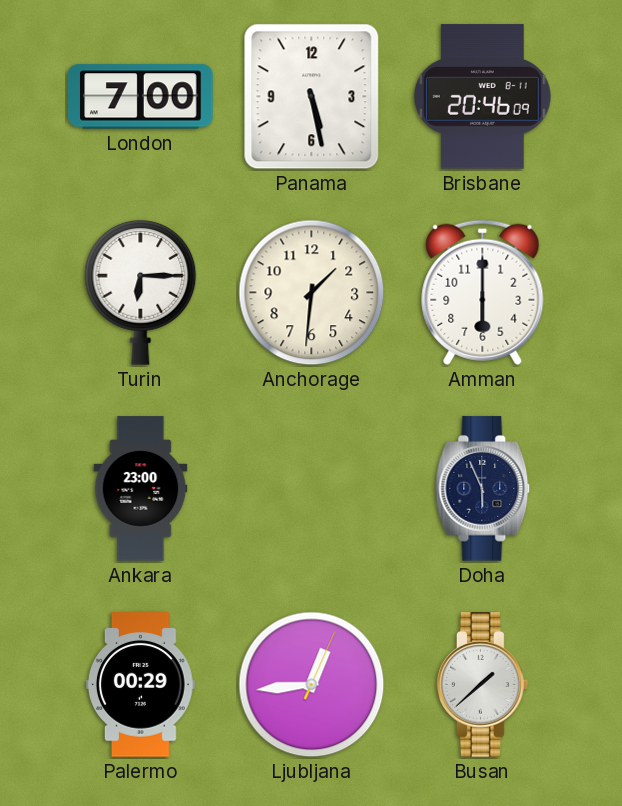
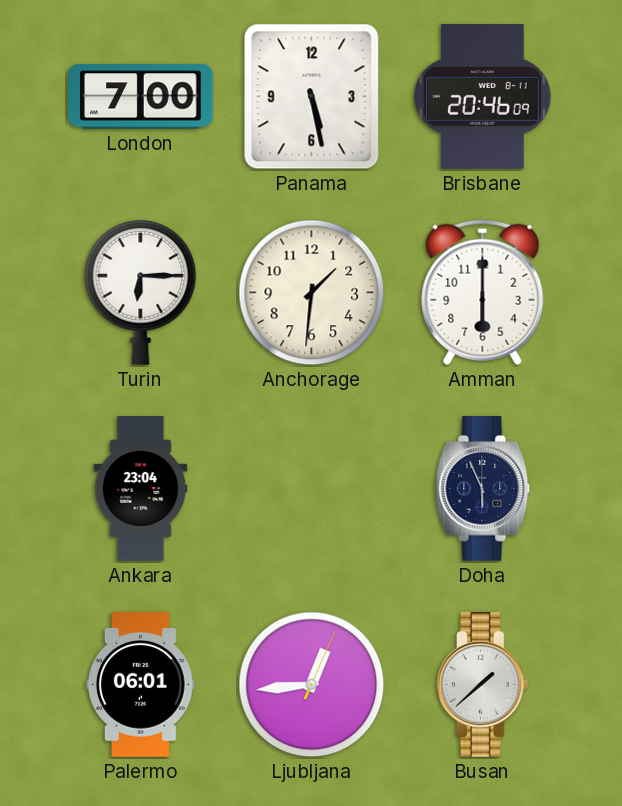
Ankara: 23:00 -> 23:04 (141, 489)
Palermo: 00:29 -> 06:01 (141, 685)
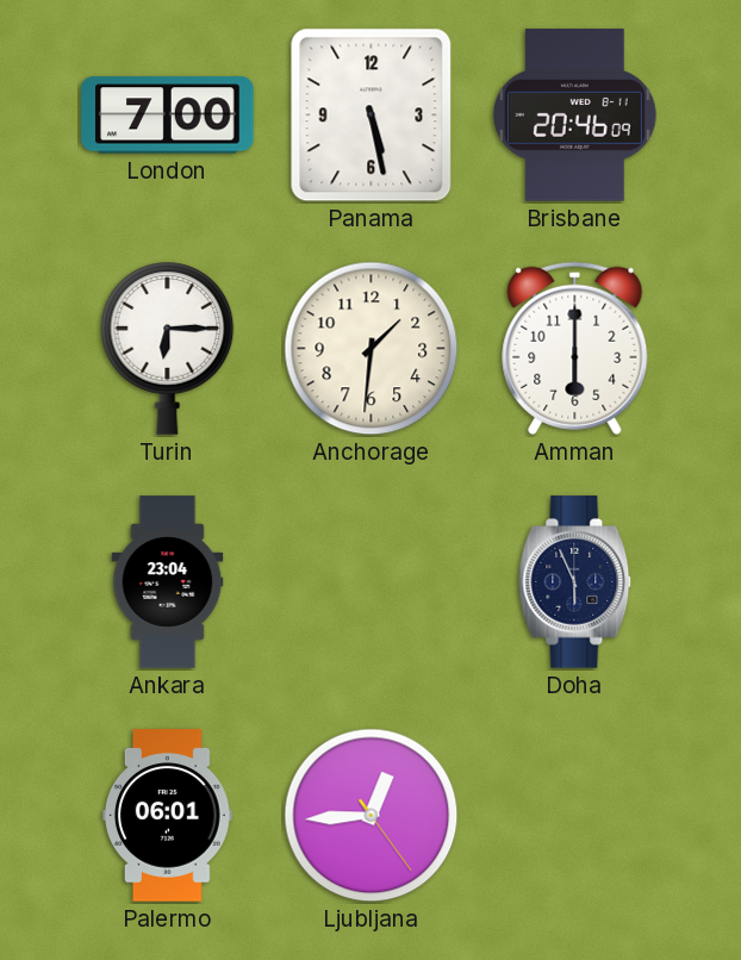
Ljubljana: 12:44:04 -> 12:44:24 (372, 816)
Busan: 1:38 -> none (483, 685)
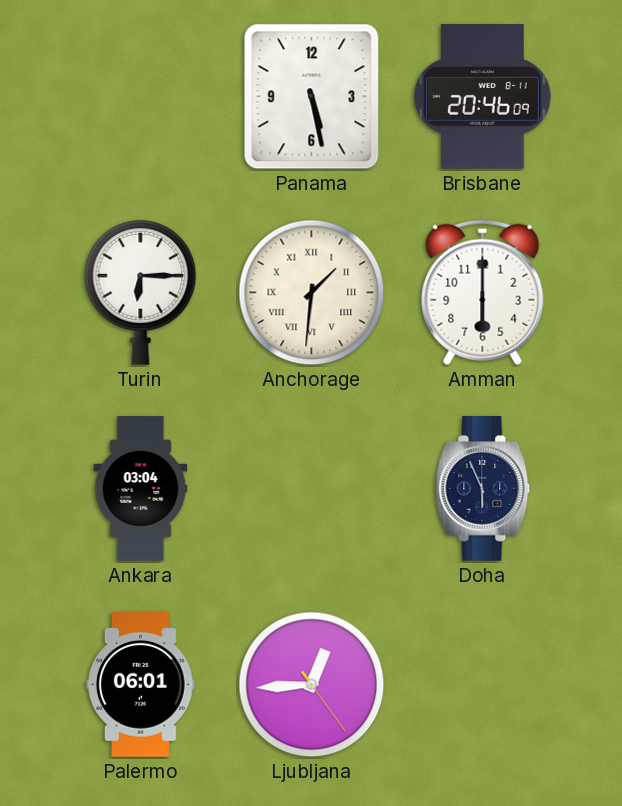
London: 7:00 -> none (168, 116)
Anchorage numerals: Arabic -> Roman (312, 293)
Ankara: 23:04 -> 03:04 (141, 489)
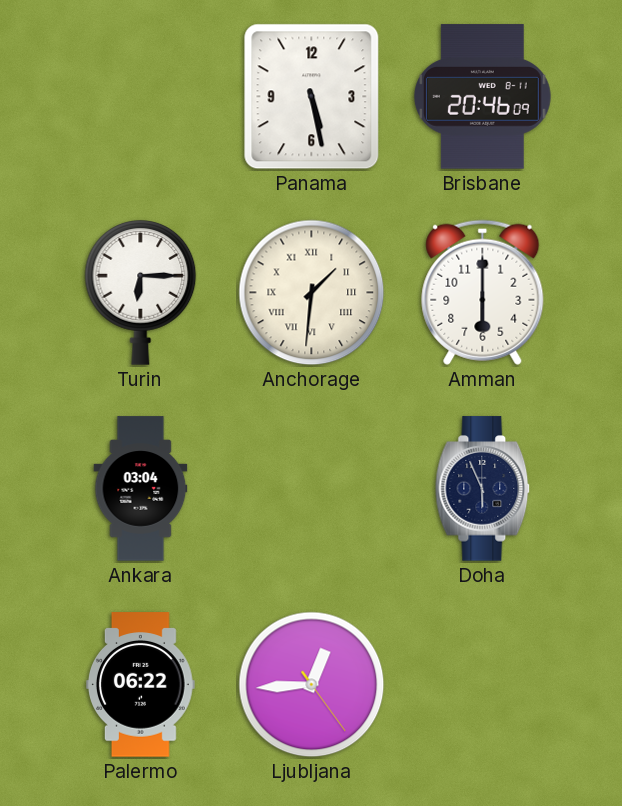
Palermo: 06:01 -> 06:22 (141, 685)
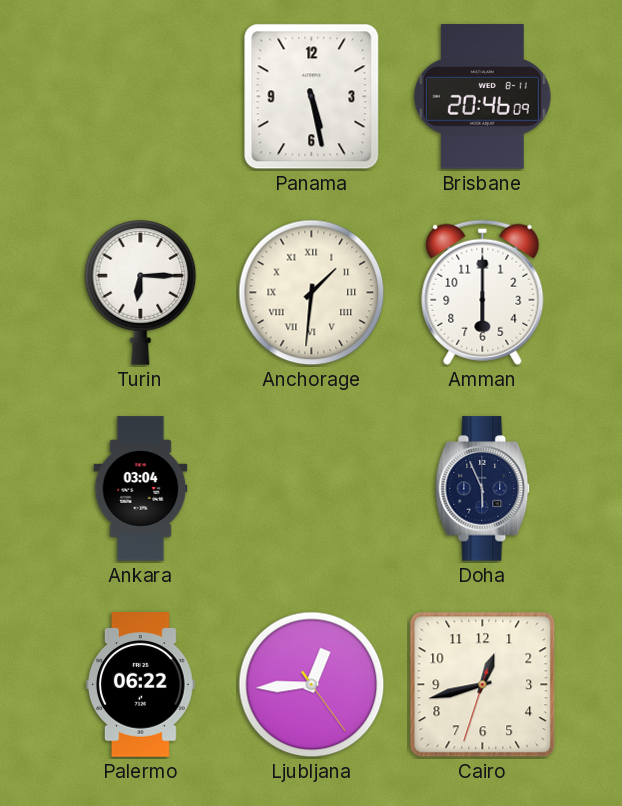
Cairo: none -> 12:42 (483, 685)
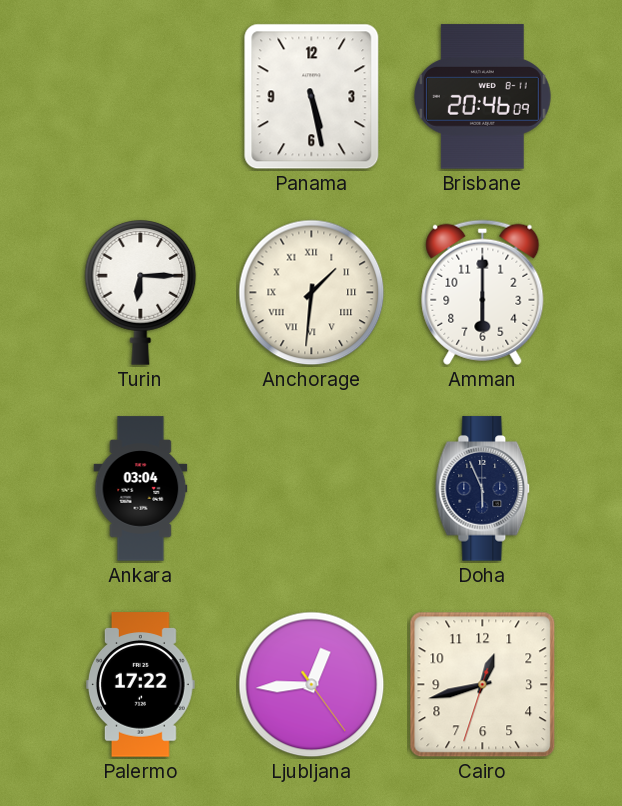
Palermo: 06:22 -> 17:22 (141, 685)
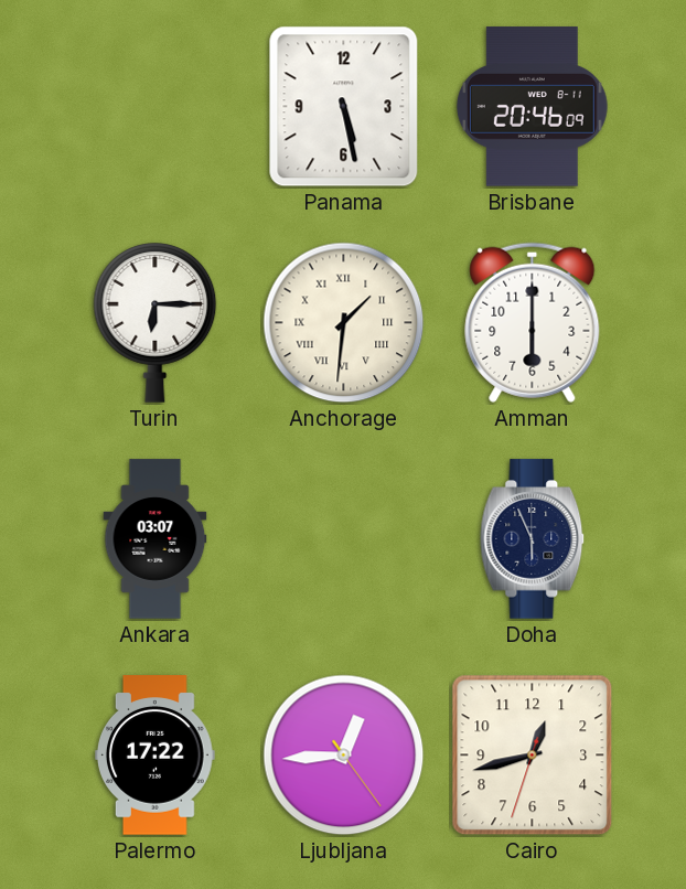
Ankara: 03:04 -> 03:07 (156, 539)
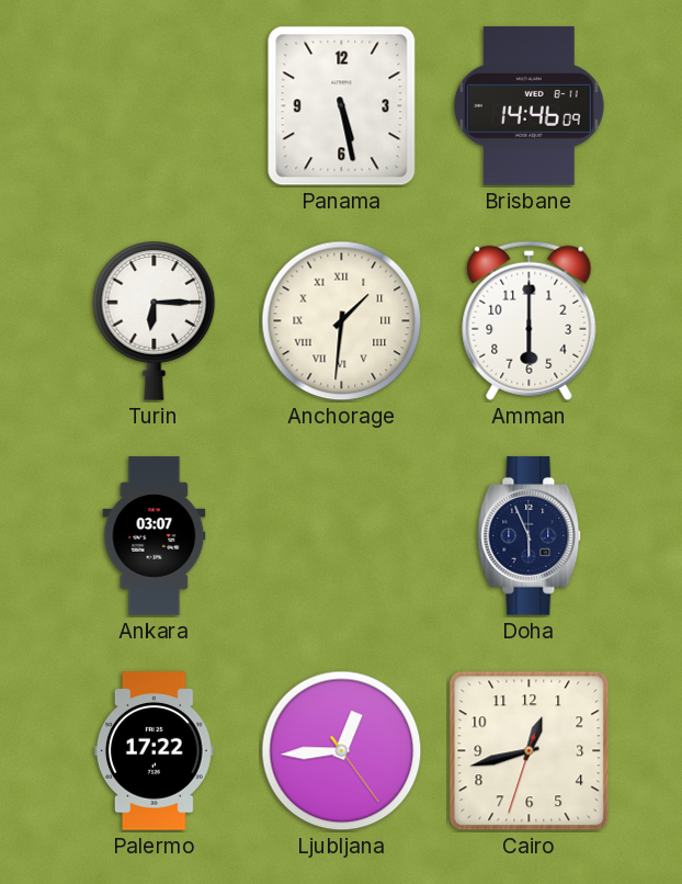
Brisbane: 20:46 -> 14:46 (528, 106)
